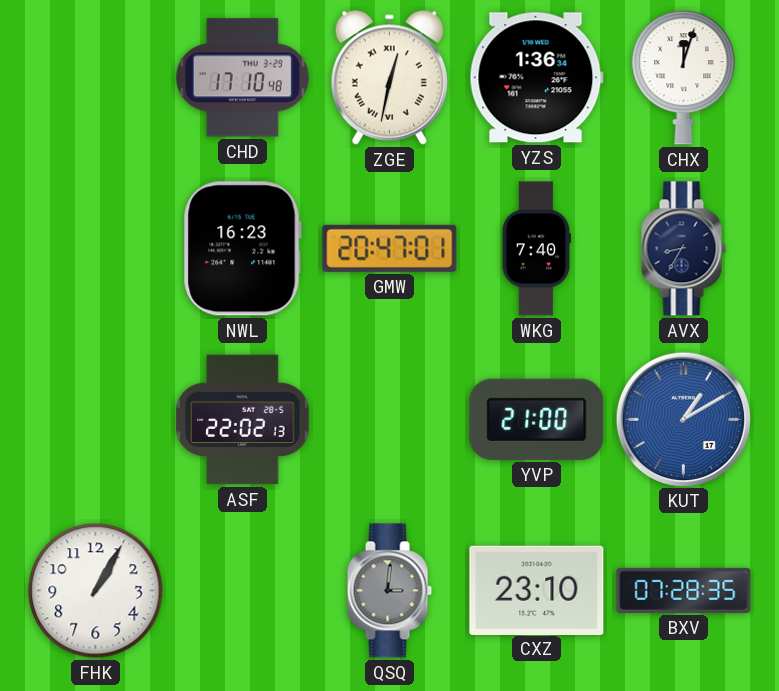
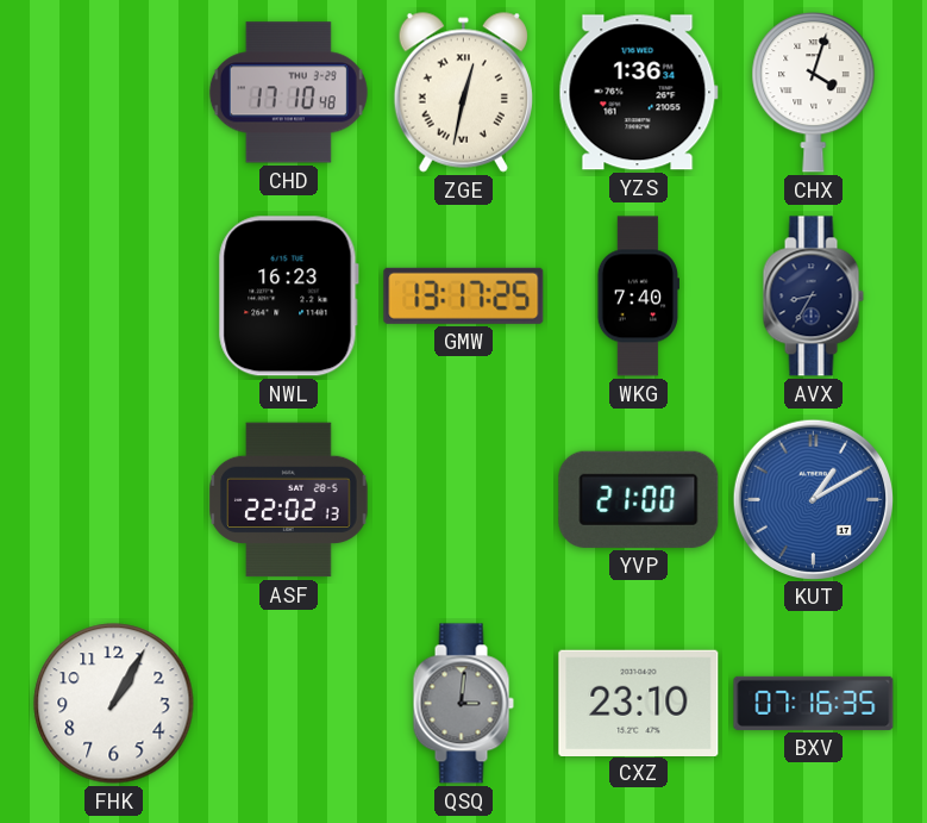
CHX: 12:03 -> 4:03 (814, 93)
GMW: 20:47 -> 13:17 (464, 295)
BXV: 07:28 -> 07:16 (814, 703)
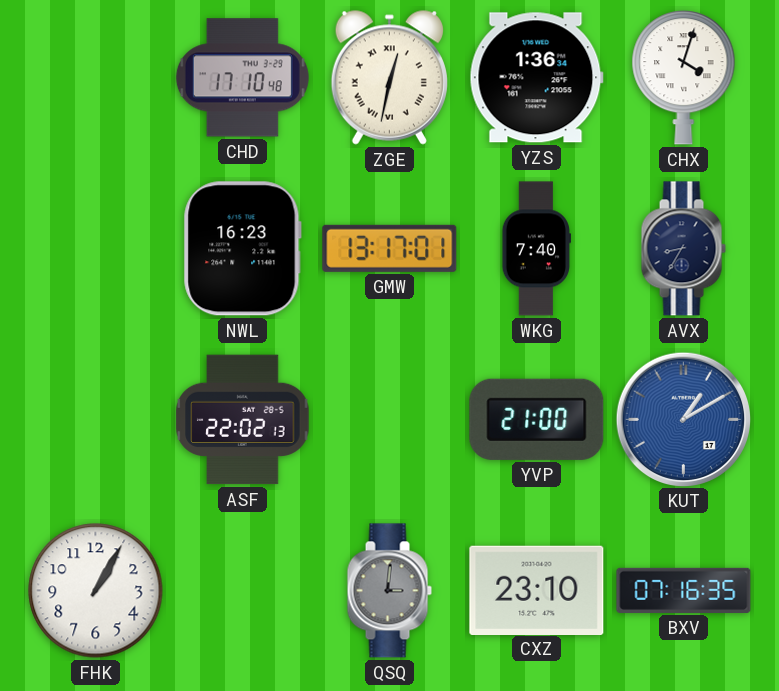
GMW: 13:17:25 -> 13:17:01 (390, 248)
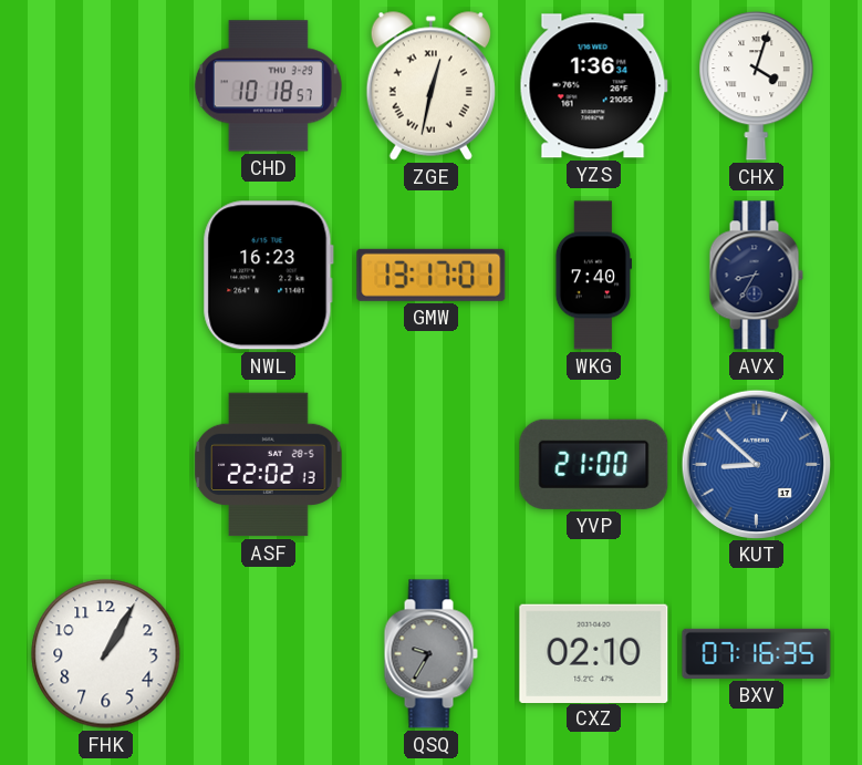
CHD: 17:10 -> 10:18 (268, 86)
KUT: 1:10 -> 8:52 (756, 464)
QSQ: 3:01 -> 9:35 (430, 654)
CXZ: 23:10 -> 02:10 (594, 653)
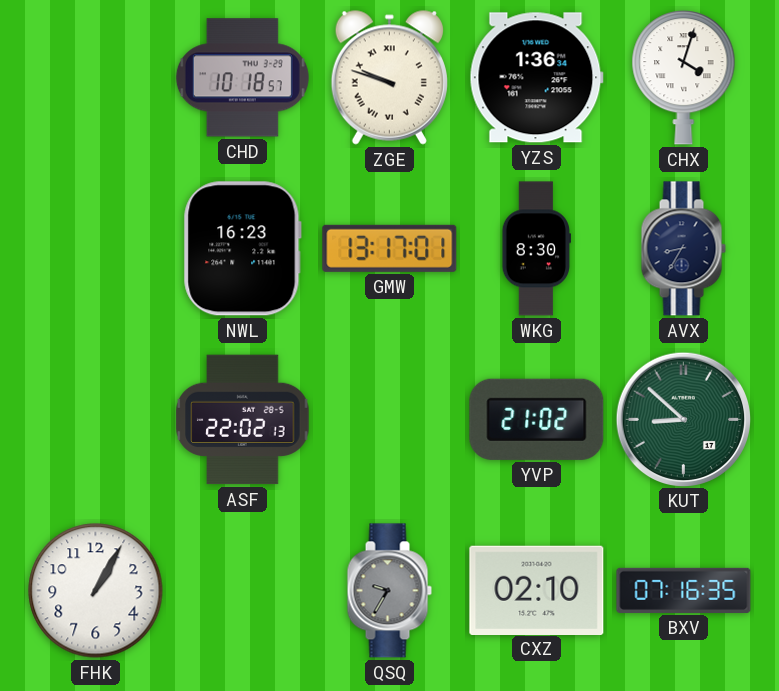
ZGE: 12:32 -> 9:48 (389, 77)
WKG: 7:40 -> 8:30 (536, 249)
YVP: 21:00 -> 21:02 (537, 419)
KUT dial: blue -> green (683, 419)
